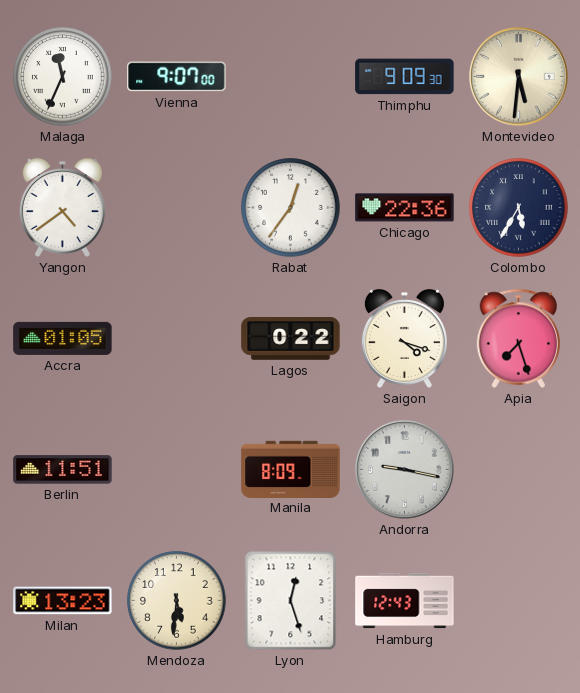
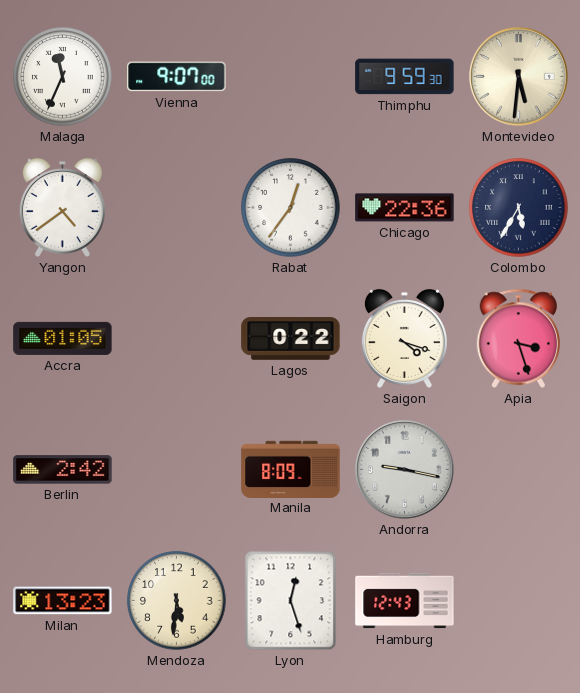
Thimphu: 9:09 -> 9:59 (405, 77)
Apia: 7:27 -> 3:27 (519, 339)
Berlin: 11:51 -> 2:42 (63, 470)
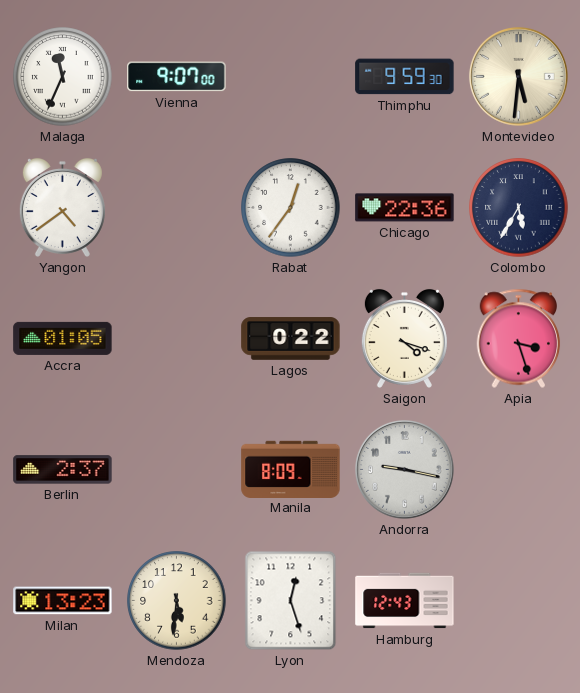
Berlin: 2:42 -> 2:37 (63, 470)
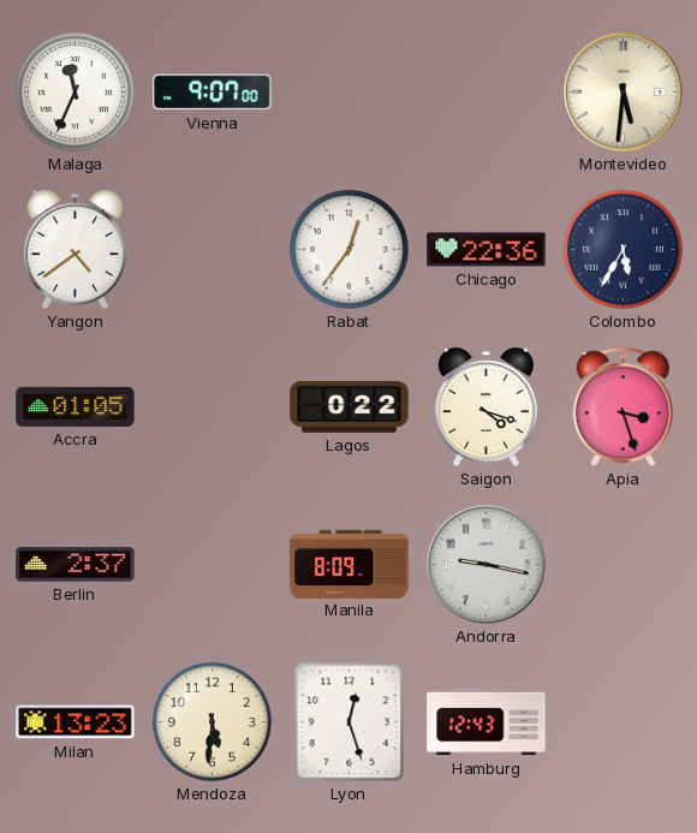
Thimphu: 9:59 -> none (405, 77)
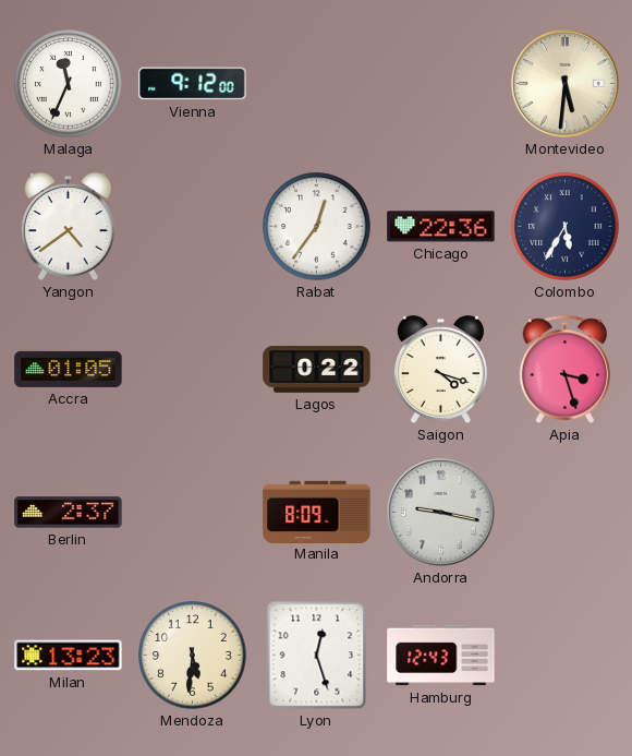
Vienna: 9:07 -> 9:12 (193, 84)
